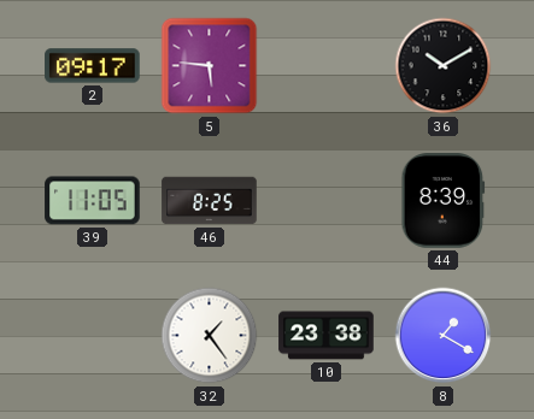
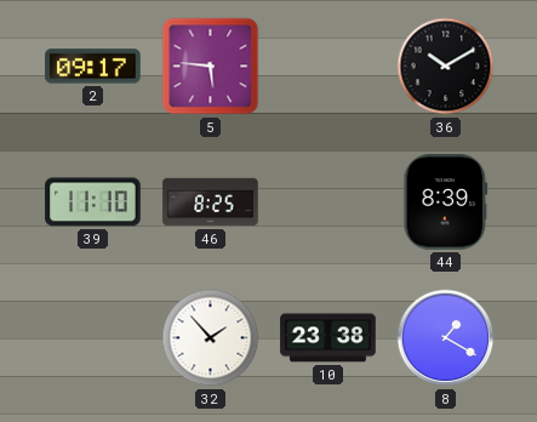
39: 11:05 -> 11:10 (93, 203)
32: 1:24 -> 1:53 (211, 338)
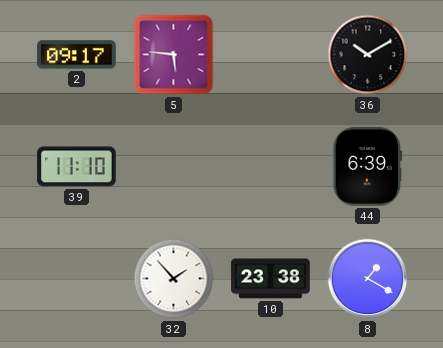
46: 8:25 -> none (211, 203)
44: 8:39 -> 6:39 (368, 167)
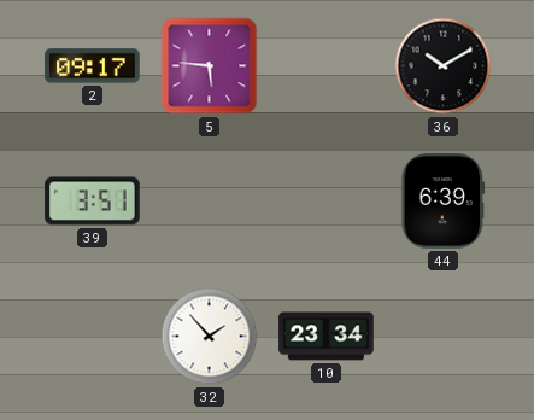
39: 11:10 -> 3:51 (93, 202)
10: 23:38 -> 23:34 (327, 337)
8: 1:20 -> none (368, 279)
